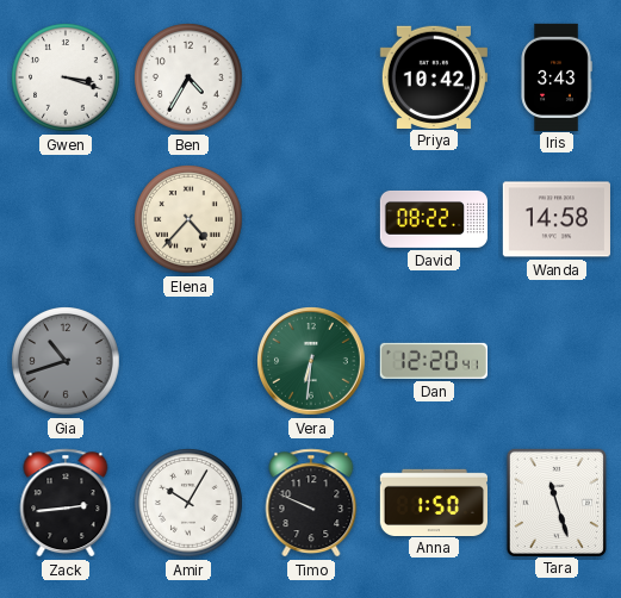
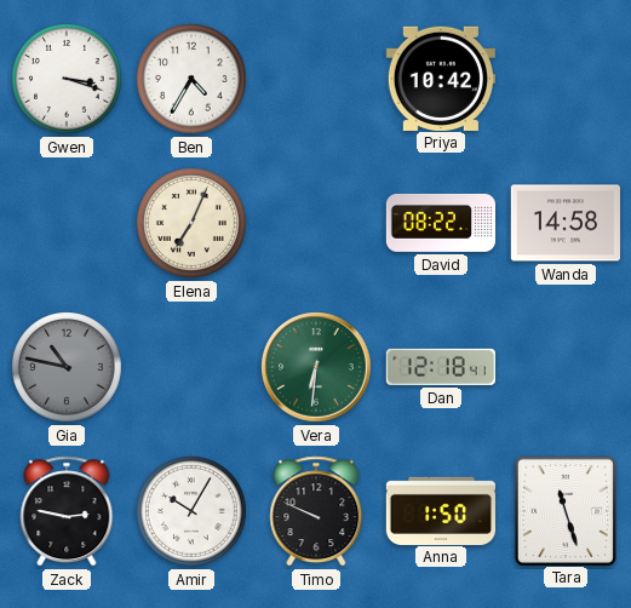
Iris: 3:43 -> none (557, 76)
Elena: 4:37 -> 7:04 (191, 223)
Gia: 10:42 -> 10:47 (67, 367)
Dan: 12:20 -> 12:18 (441, 367)
Zack: 2:44 -> 2:47 (67, 511)
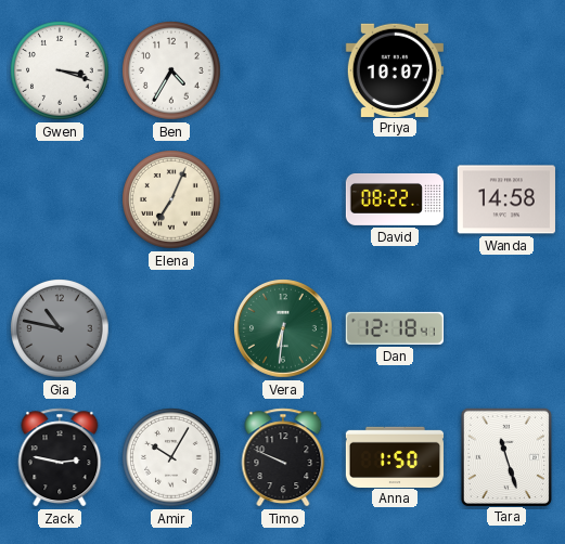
Priya: 10:42 -> 10:07 (395, 69)
